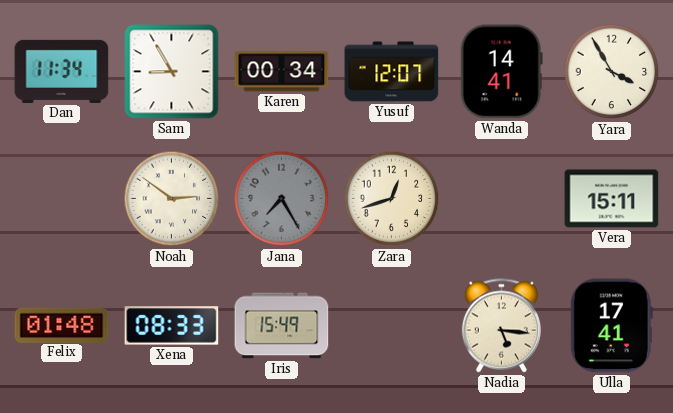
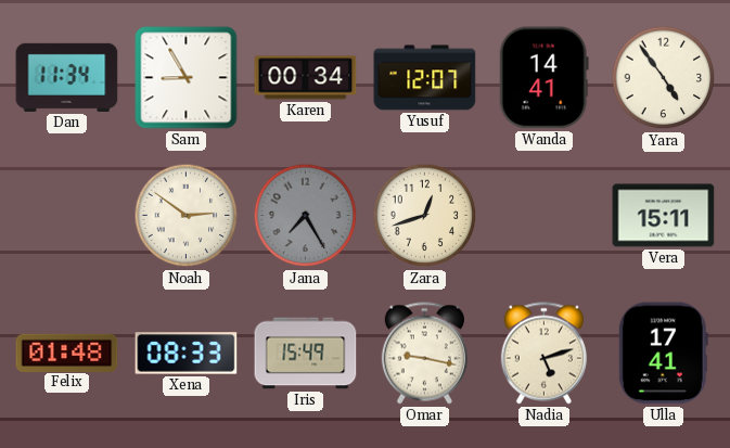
Yara: 3:55 -> 4:54 (664, 78)
Omar: none -> 9:17 (424, 354)
Nadia: 5:16 -> 5:12 (543, 354)
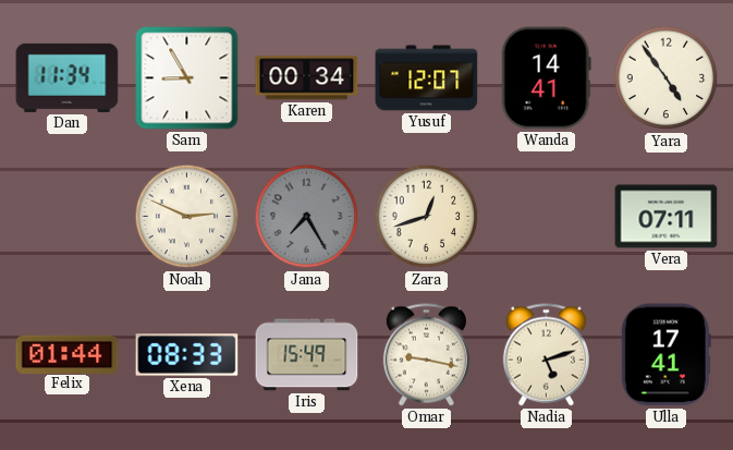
Noah: 2:51 -> 2:49 (187, 217)
Vera: 15:11 -> 07:11 (667, 217)
Felix: 01:48 -> 01:44 (68, 354)
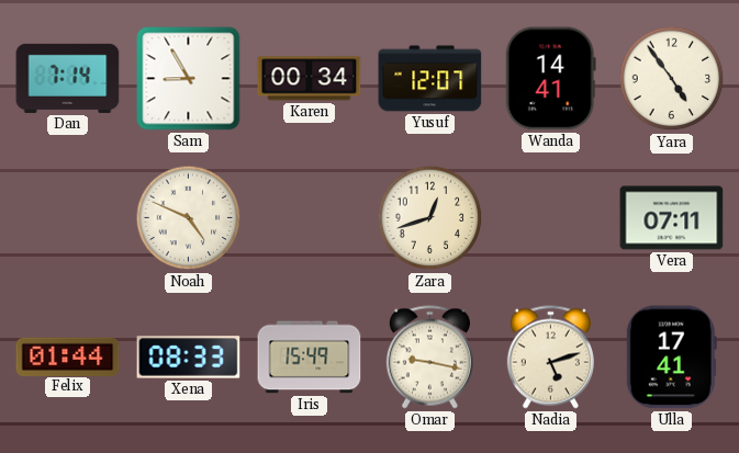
Dan: 11:34 -> 7:14 (68, 78)
Noah: 2:49 -> 4:49 (189, 218)
Jana: 7:25 -> none (307, 217)
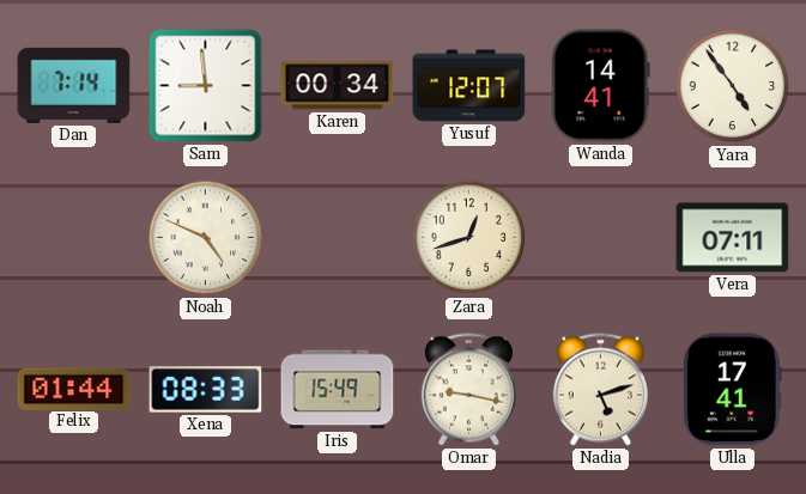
Sam: 8:55 -> 8:59 (206, 86)
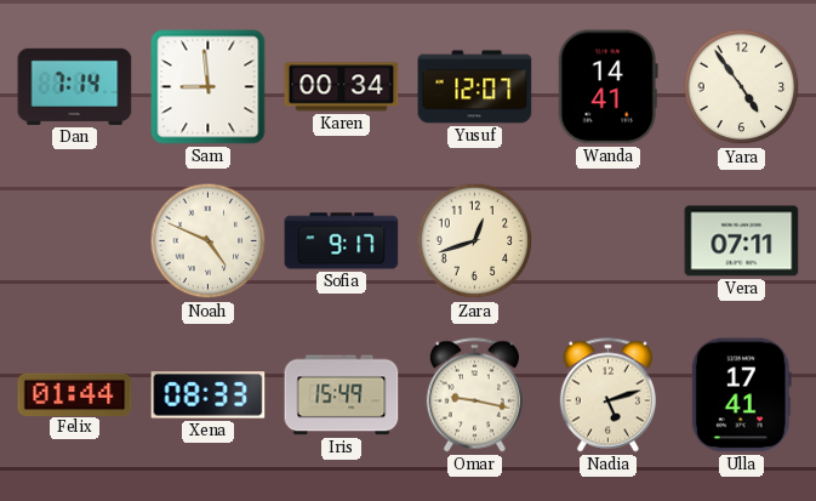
Sofia: none -> 9:17 (342, 241)
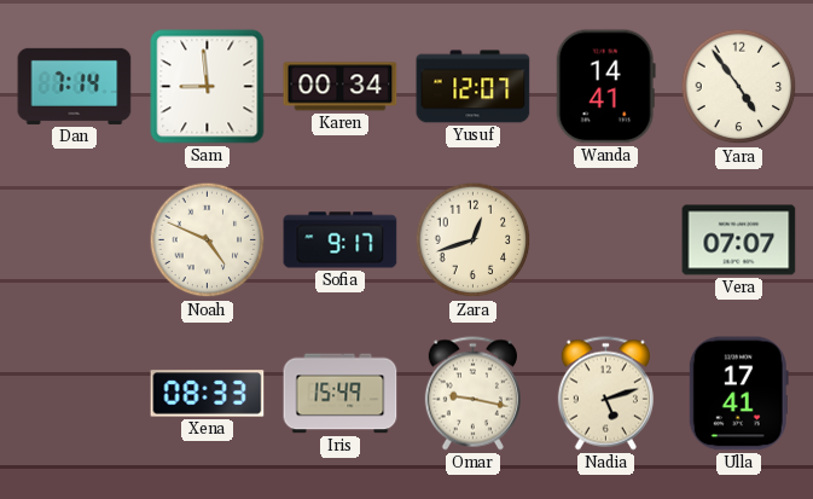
Vera: 07:11 -> 07:07 (739, 240)
Felix: 01:44 -> none (75, 394)
